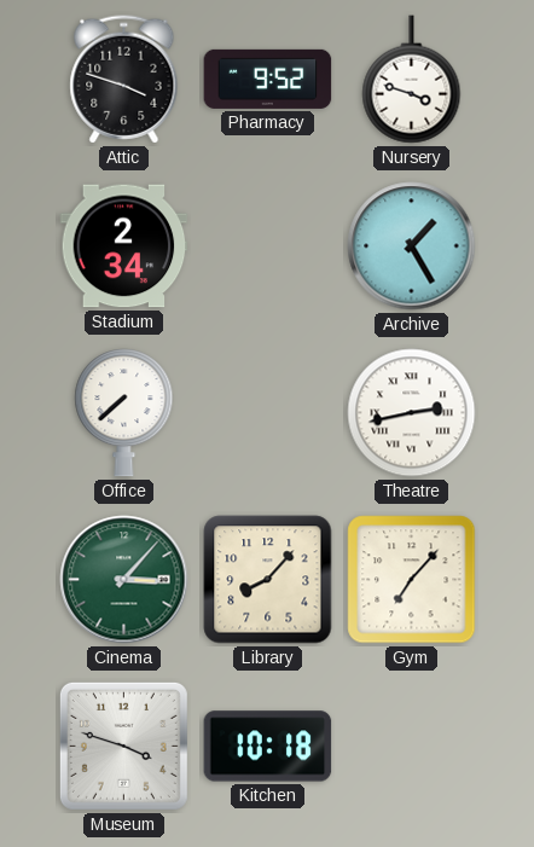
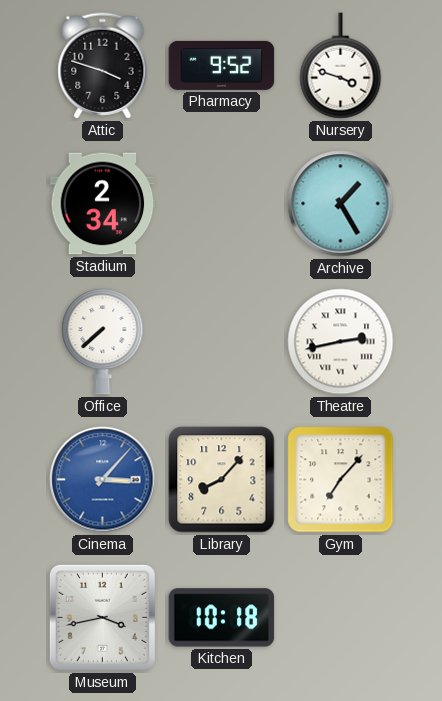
Cinema dial: green -> blue (103, 480)
Museum: 3:48 -> 3:43 (102, 617)
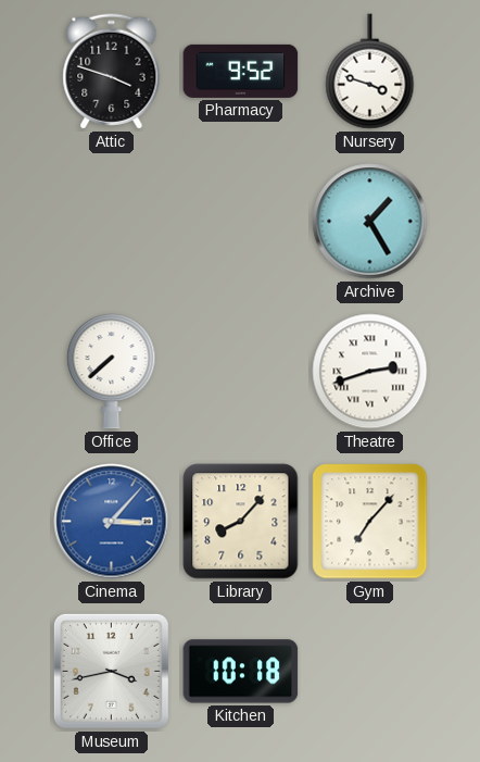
Stadium: 2:34 -> none (103, 204)
Theatre: 2:43 -> 2:42 (370, 372)
